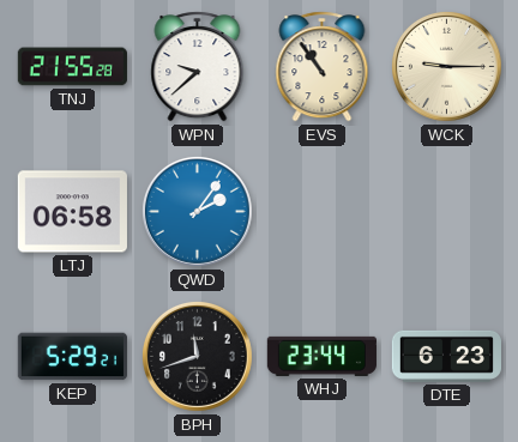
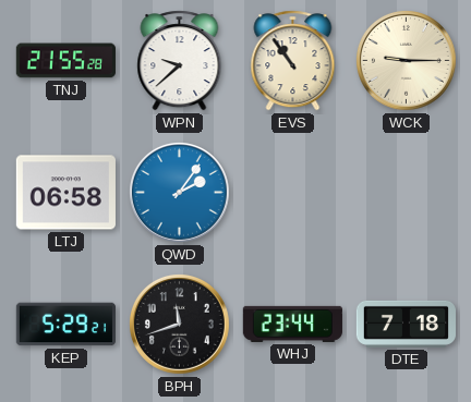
DTE: 6:23 -> 7:18 (406, 324)
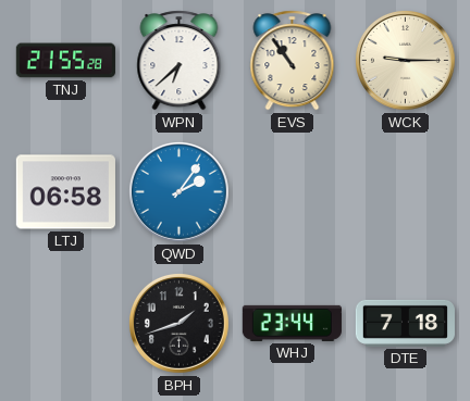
WPN: 9:38 -> 6:38 (180, 61)
KEP: 5:29 -> none (65, 325)
BPH: 11:42 -> 1:42 (178, 323)
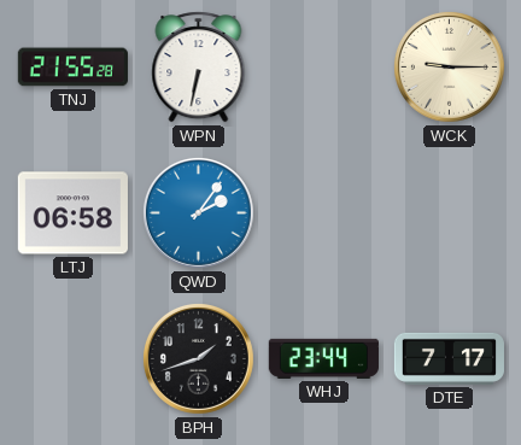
WPN: 6:38 -> 6:32 (199, 68)
EVS: 10:54 -> none (293, 61)
DTE: 7:18 -> 7:17 (449, 358)
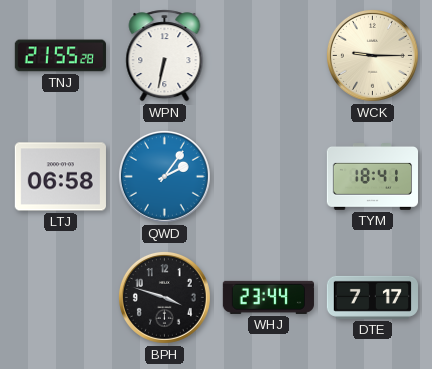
TYM: none -> 18:41 (372, 177)
BPH: 1:42 -> 3:48 (164, 297)
